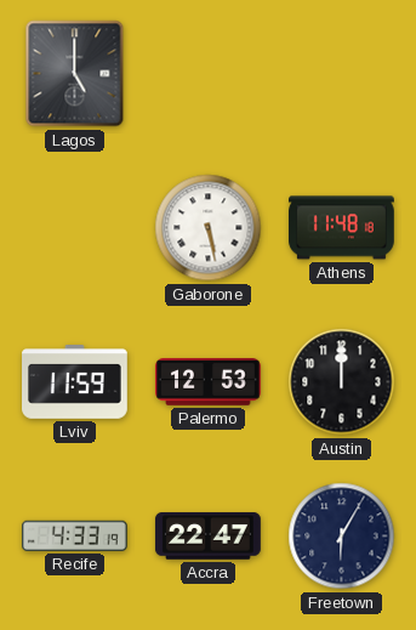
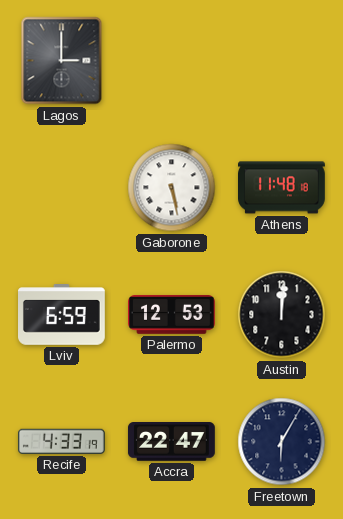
Lagos: 5:00 -> 3:00 (62, 61)
Lviv: 11:59 -> 6:59 (62, 315)
Austin: 12:00 -> 12:01 (282, 315)
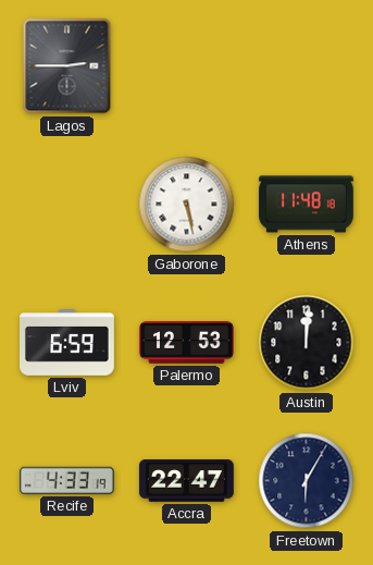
Lagos: 3:00 -> 2:45 (67, 66)
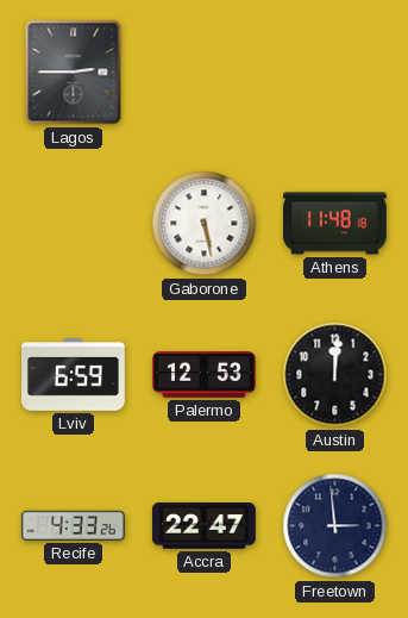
Recife: 4:33:19 -> 4:33:26 (73, 525)
Freetown: 6:05 -> 2:59 (335, 526)
